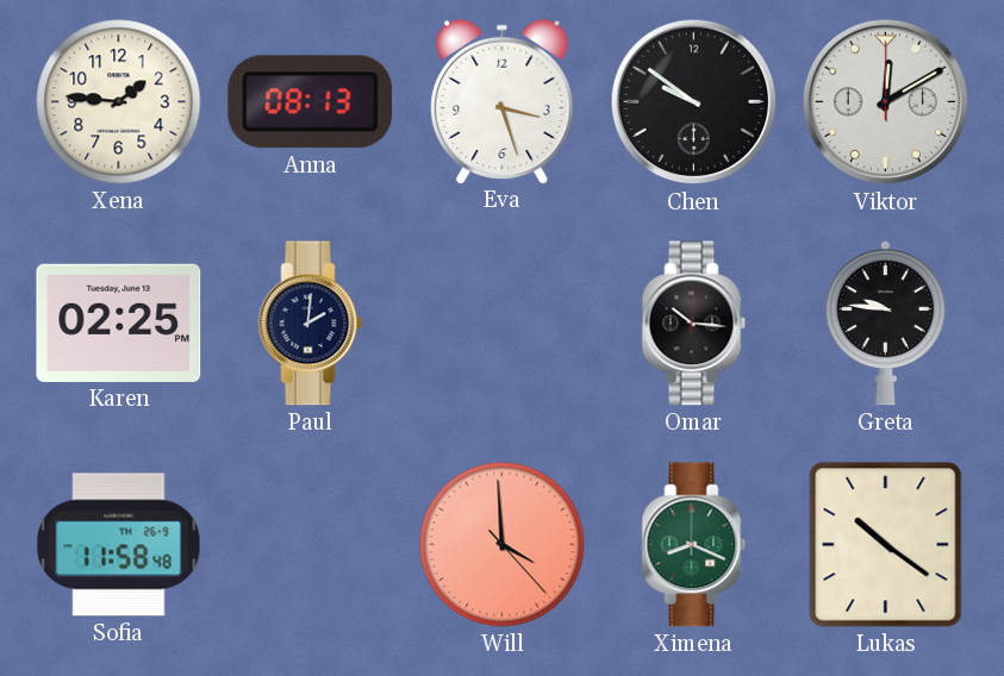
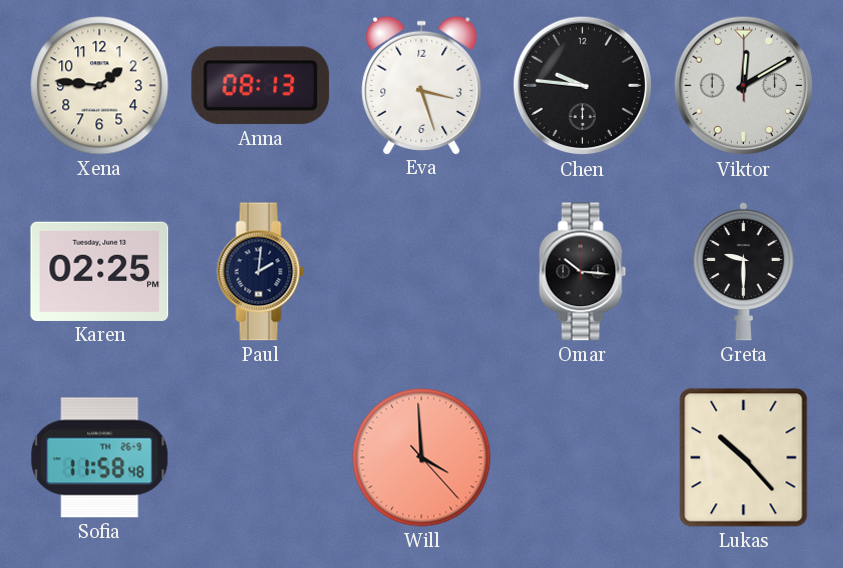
Chen: 9:51 -> 9:46 (583, 86)
Greta: 9:46 -> 9:30 (743, 271)
Ximena: 8:19 -> none (694, 545)
Lukas: 10:21 -> 10:23 (744, 458)
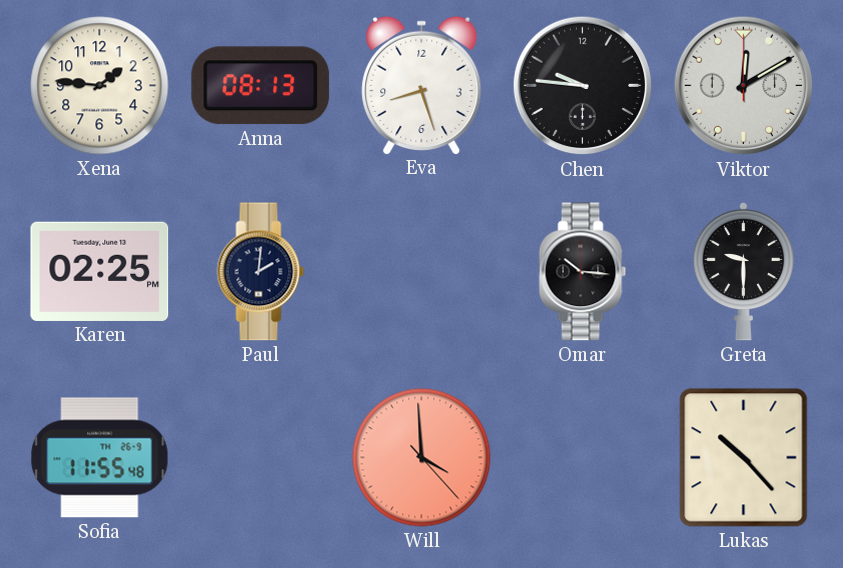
Eva: 3:27 -> 8:27 (422, 85)
Sofia: 11:58 -> 11:55 (100, 458)
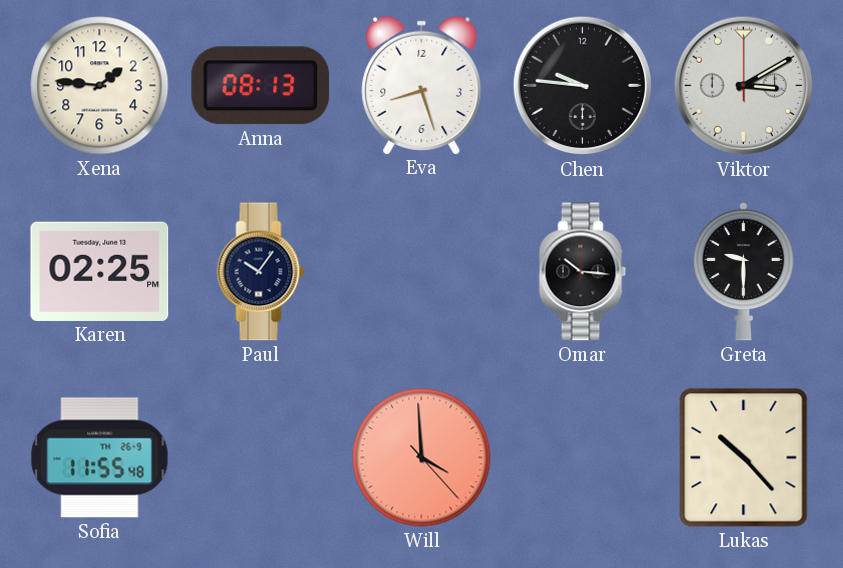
Viktor: 12:10 -> 3:10 (744, 86)
Paul: 2:01 -> 10:06 (261, 272)
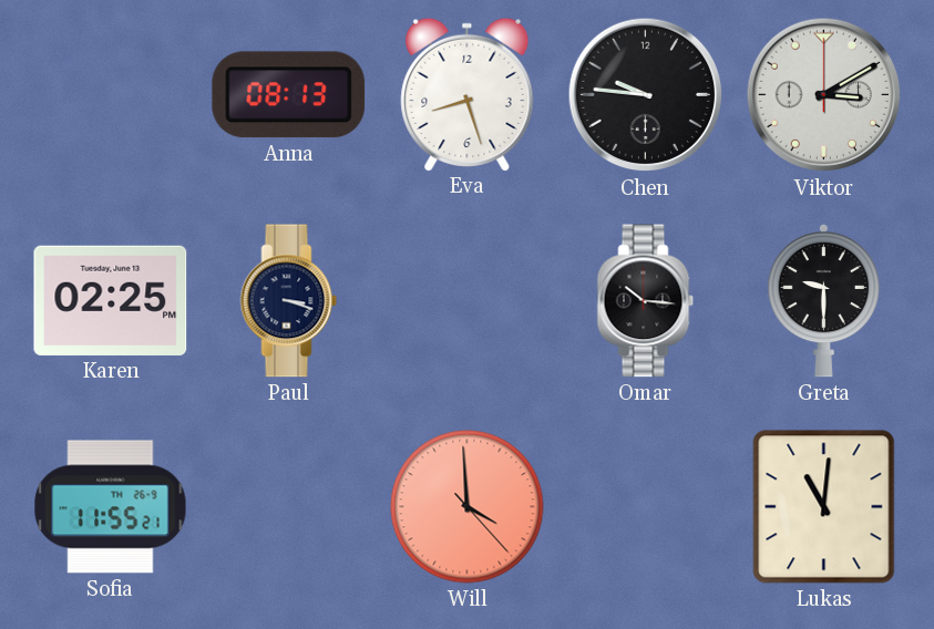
Xena: 1:46 -> none (100, 86)
Paul: 10:06 -> 3:18 (289, 301)
Sofia: 11:55:48 -> 11:55:21 (111, 507)
Lukas: 10:23 -> 11:01 (824, 507)
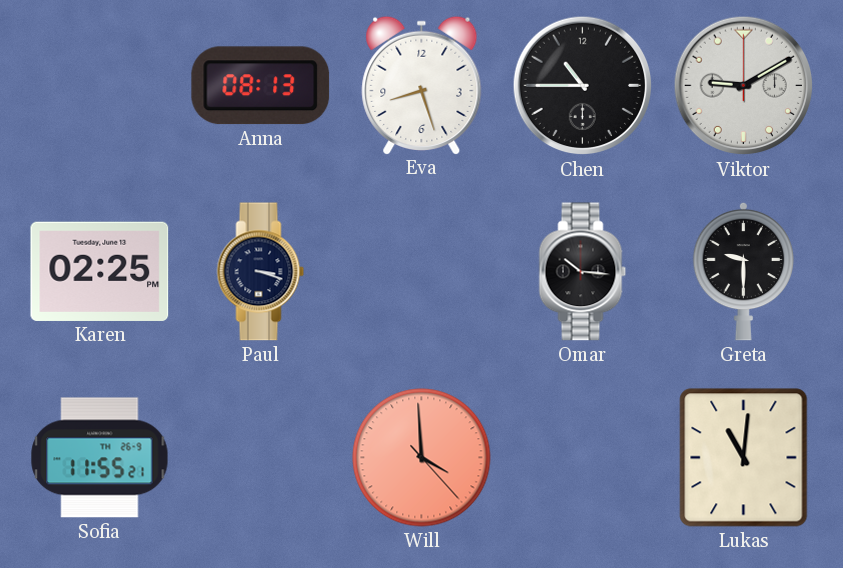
Chen: 9:46 -> 10:45 (583, 86)
Viktor: 3:10 -> 9:10 (744, 86)
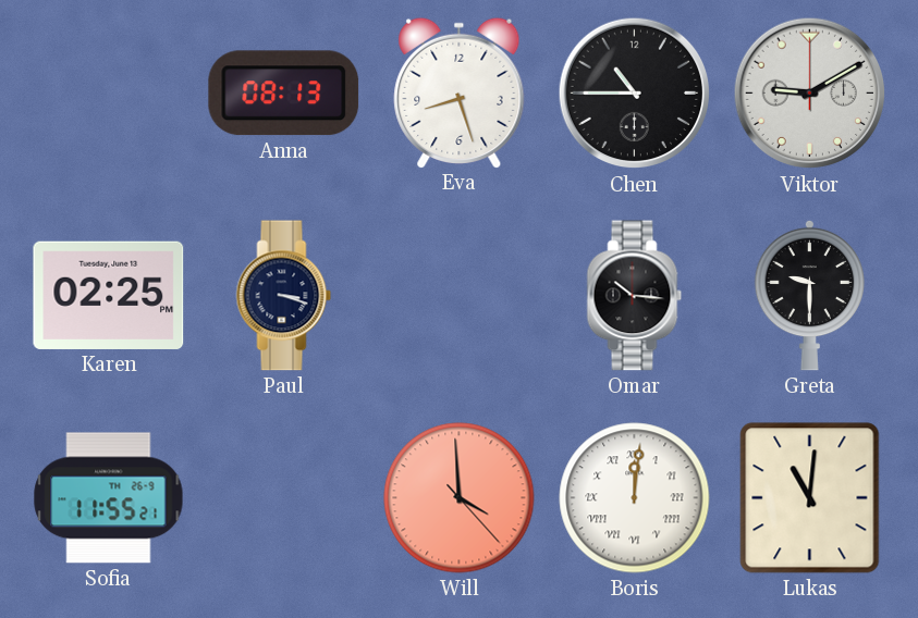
Boris: none -> 12:01 (635, 498)
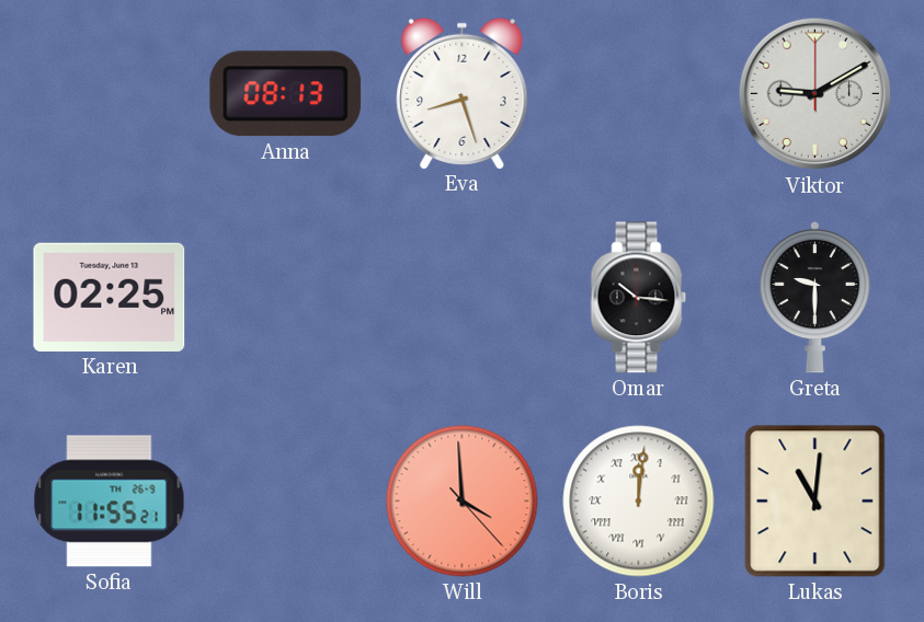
Chen: 10:45 -> none (635, 94)
Paul: 3:18 -> none (284, 296)
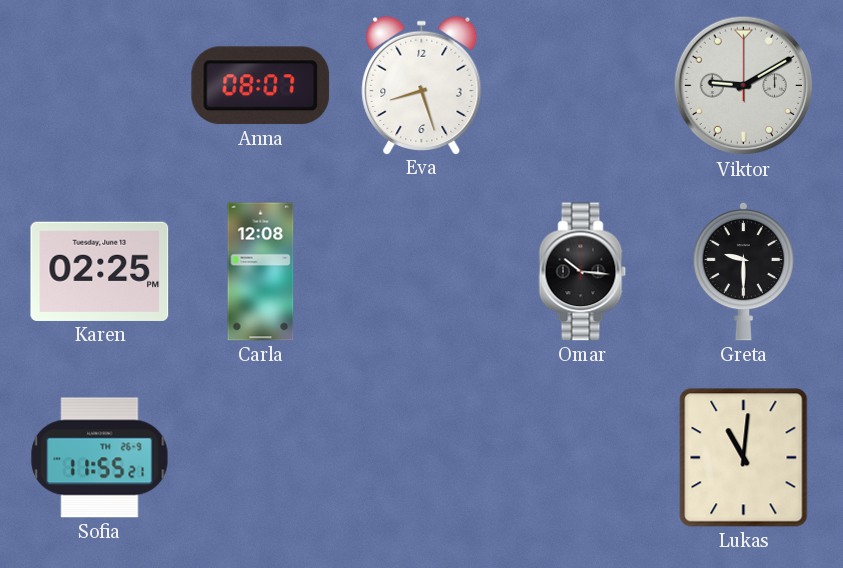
Anna: 08:13 -> 08:07 (261, 86)
Carla: none -> 12:08 (261, 272)
Will: 3:59 -> none (463, 502)
Boris: 12:01 -> none (639, 502)
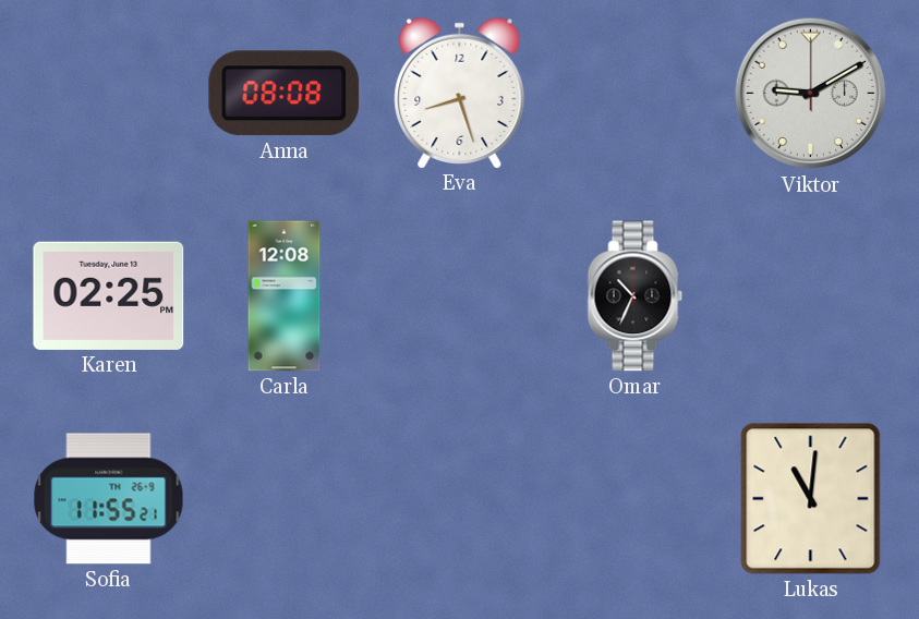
Anna: 08:07 -> 08:08 (285, 94)
Omar: 10:16 -> 10:34 (636, 296)
Greta: 9:30 -> none (743, 271)
